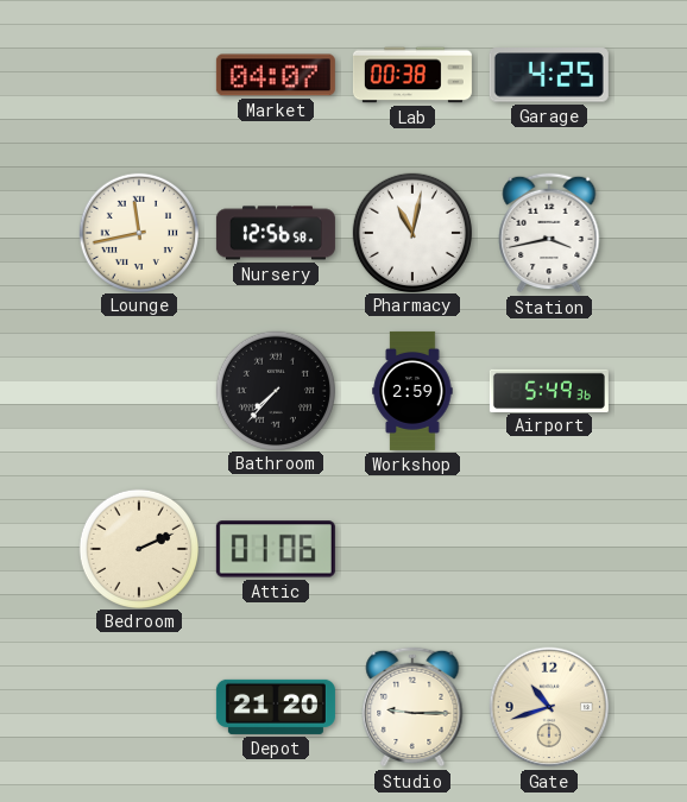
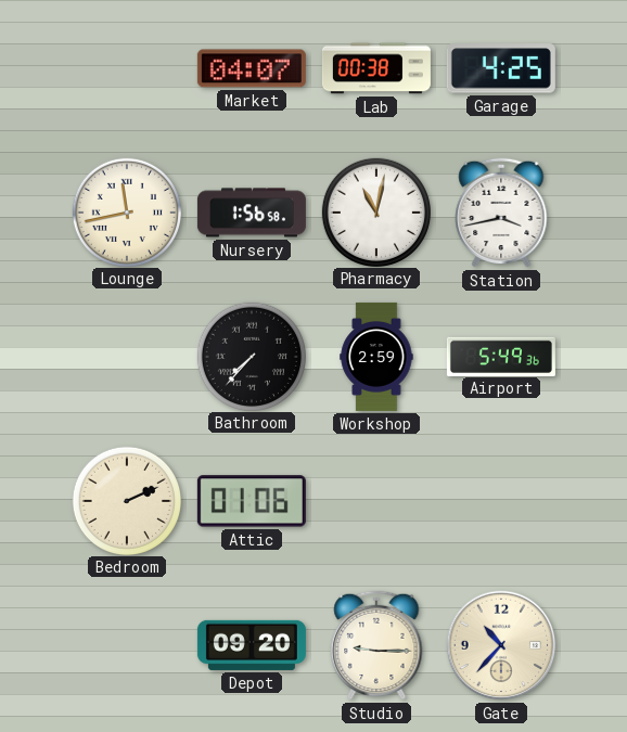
Nursery: 12:56 -> 1:56 (252, 213)
Depot: 21:20 -> 09:20 (252, 645)
Gate: 10:42 -> 10:37 (501, 645)
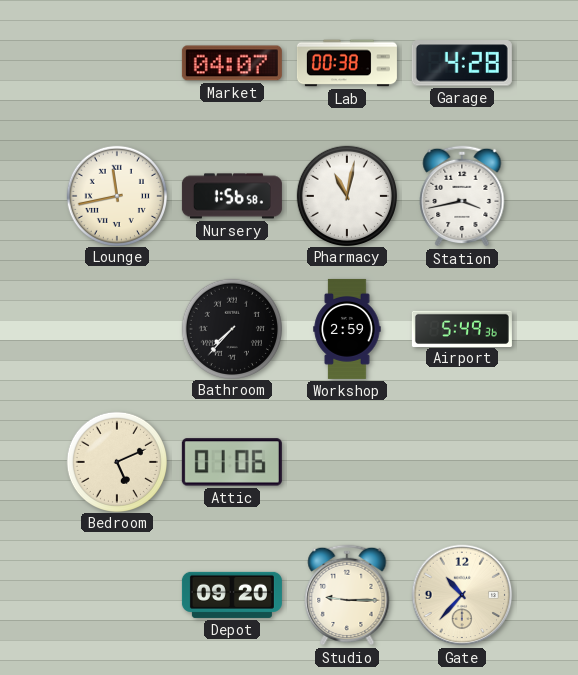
Garage: 4:25 -> 4:28 (462, 63)
Bedroom: 2:11 -> 5:11 (116, 461)
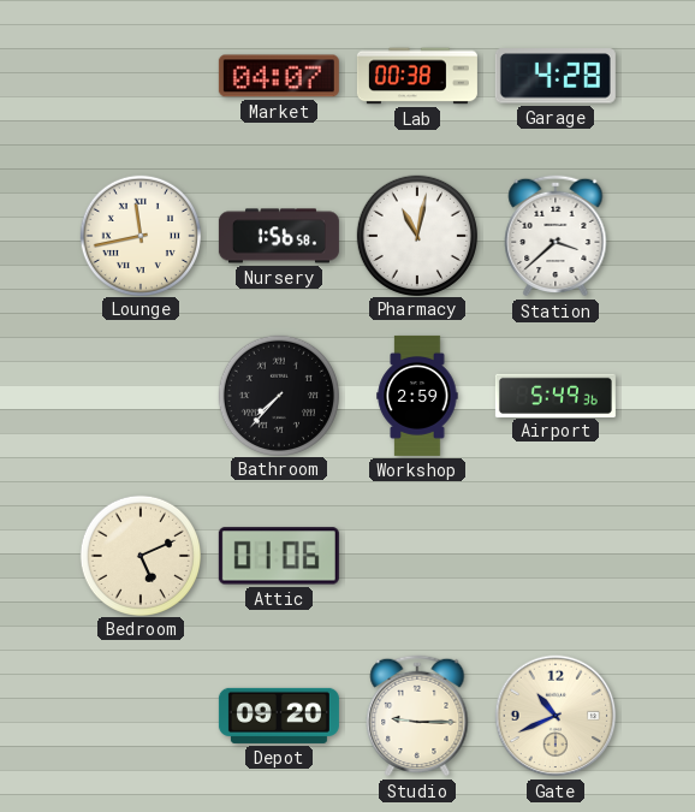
Station: 3:43 -> 3:38 (556, 236)
Gate: 10:37 -> 10:41 (556, 716)
